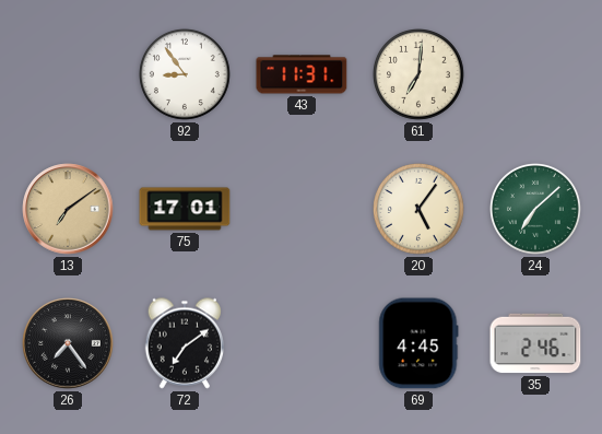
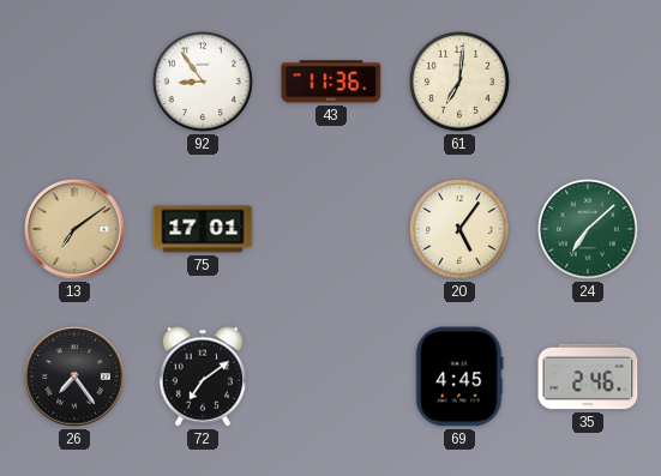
43: 11:31 -> 11:36 (331, 82)
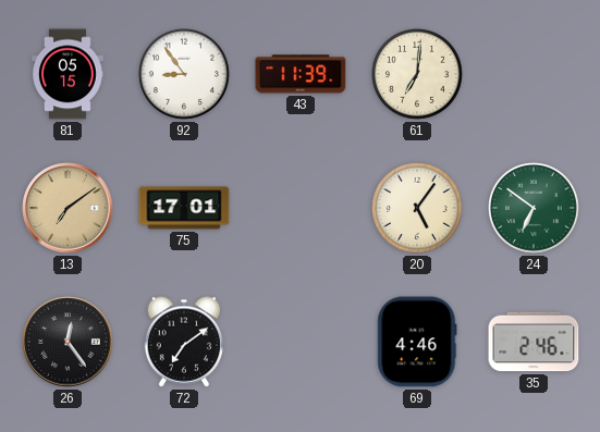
81: none -> 05:15 (69, 74)
43: 11:36 -> 11:39 (301, 74)
24: 7:08 -> 6:51 (535, 209)
26: 7:24 -> 12:24 (68, 342)
69: 4:45 -> 4:46 (417, 342)
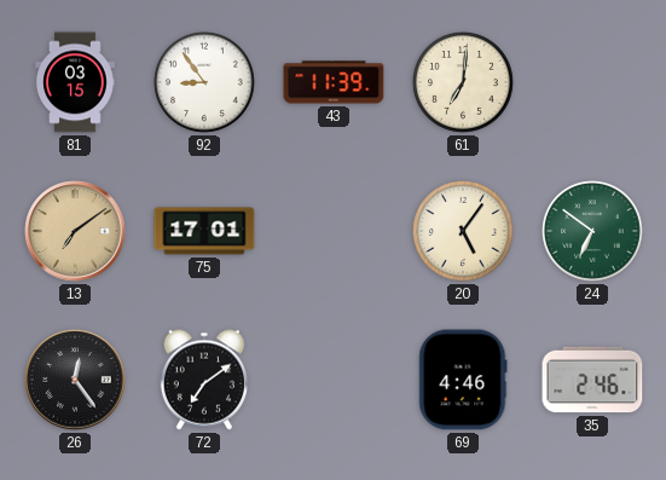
81: 05:15 -> 03:15 (76, 82)
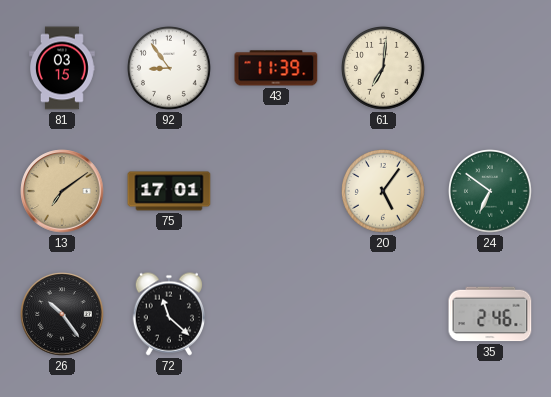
26: 12:24 -> 10:24 (62, 314)
72: 7:09 -> 11:22 (168, 314)
69: 4:46 -> none (463, 380)
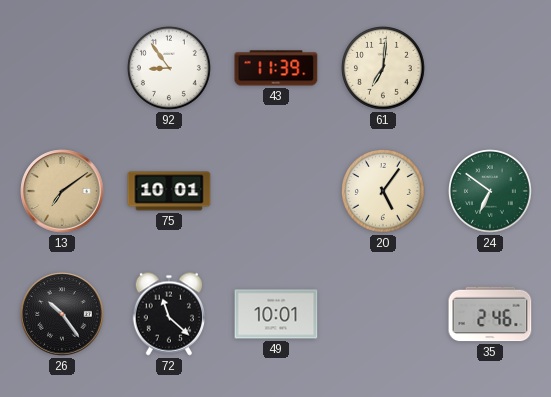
81: 03:15 -> none (63, 68)
75: 17:01 -> 10:01 (169, 191)
49: none -> 10:01 (276, 314)
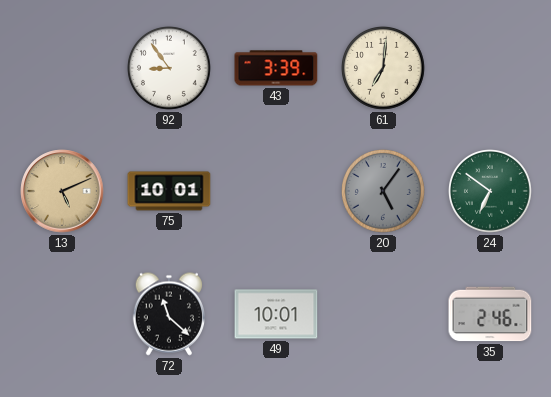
43: 11:39 -> 3:39 (276, 68)
13: 7:09 -> 5:11 (62, 191)
20 dial: cream -> grey (384, 192)
26: 10:24 -> none (62, 314)
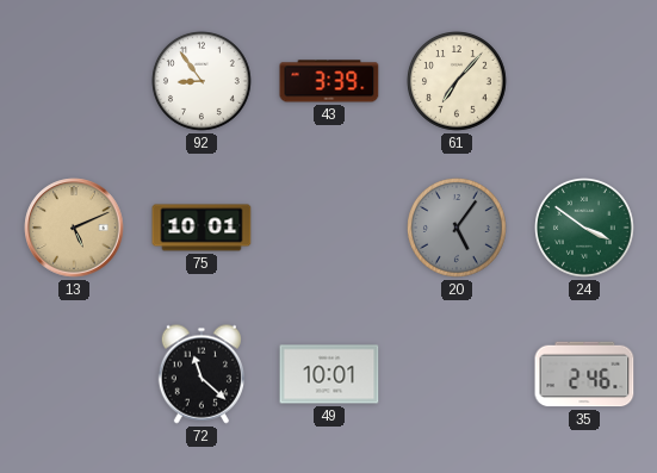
61: 7:01 -> 7:07 (458, 82)
24: 6:51 -> 3:51 (585, 229)
